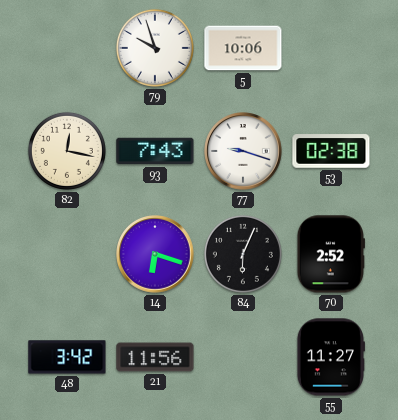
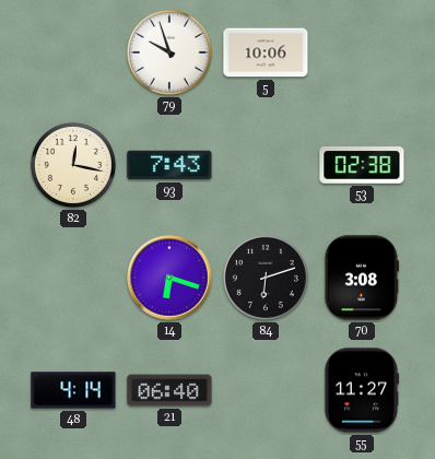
77: 9:18 -> none (243, 151)
84: 6:04 -> 6:12 (266, 278)
70: 2:52 -> 3:08 (362, 278)
48: 3:42 -> 4:14 (73, 390)
21: 11:56 -> 06:40 (169, 390)
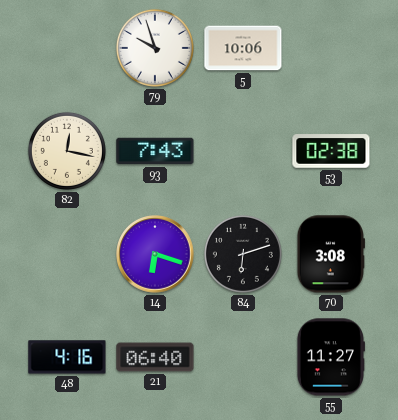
48: 4:14 -> 4:16 (67, 357)
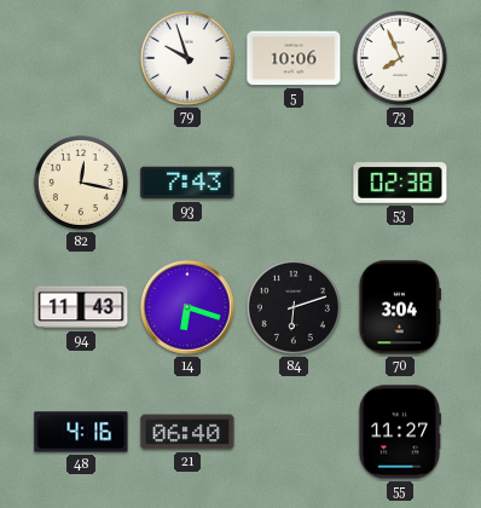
73: none -> 7:56 (400, 58)
94: none -> 11:43 (81, 307)
70: 3:08 -> 3:04 (400, 307)
